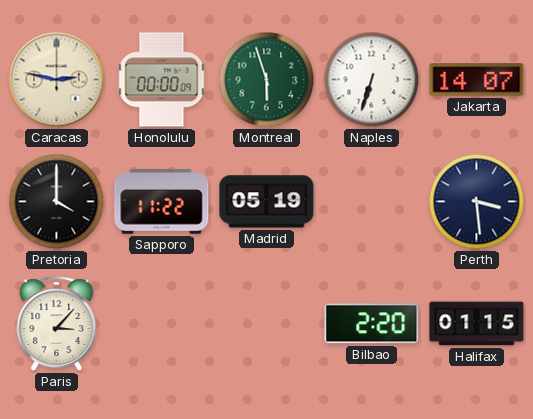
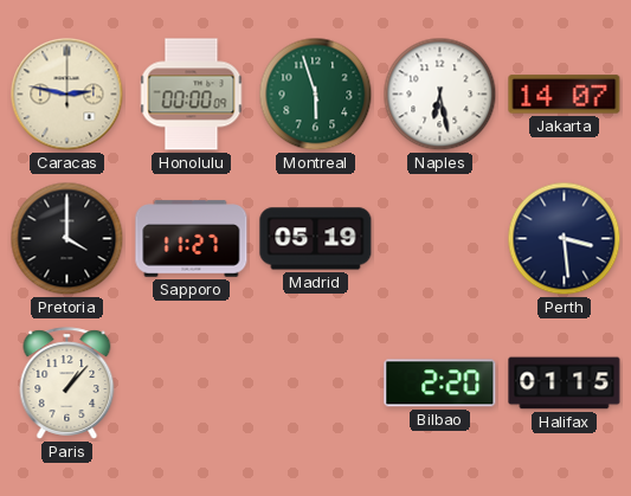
Naples: 6:33 -> 6:28 (440, 95)
Sapporo: 11:22 -> 11:27 (192, 239)
Paris: 3:07 -> 1:07 (67, 384)
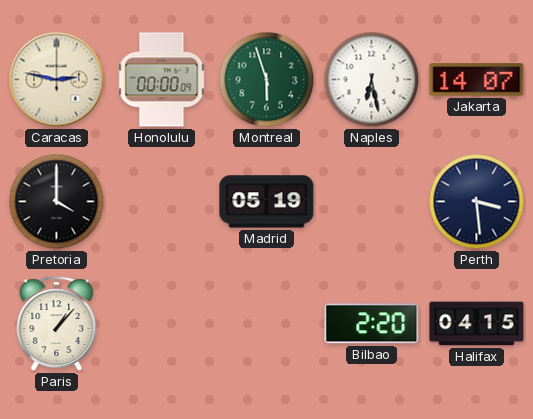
Sapporo: 11:27 -> none (192, 239)
Halifax: 01:15 -> 04:15 (477, 324)
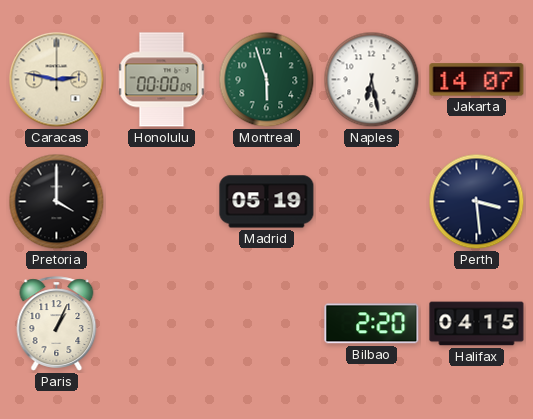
Paris: 1:07 -> 1:04 (57, 324)
